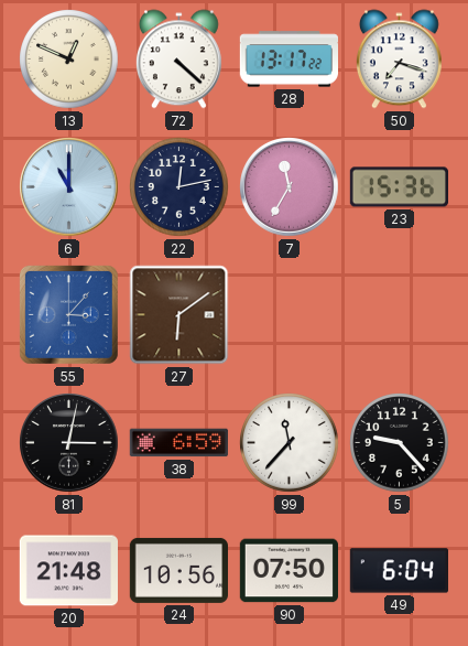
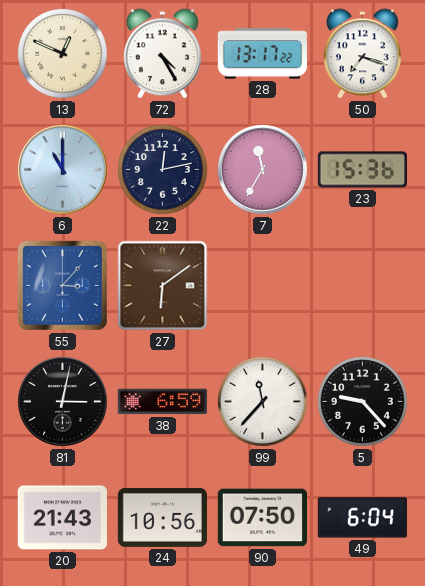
72: 4:22 -> 4:25 (162, 54)
20: 21:48 -> 21:43 (62, 518)
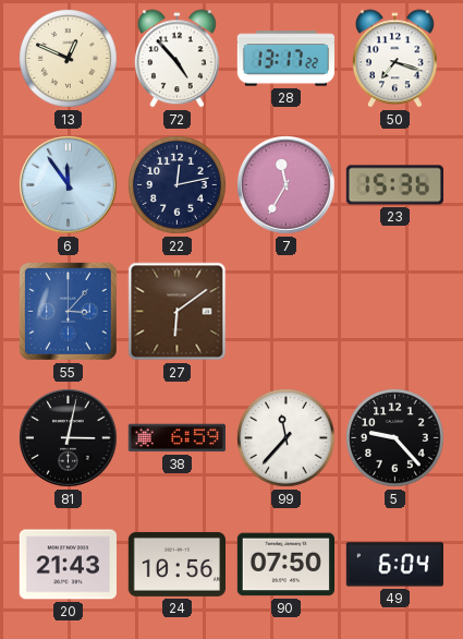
72: 4:25 -> 4:53 (176, 59)
6: 11:00 -> 11:54 (69, 185)
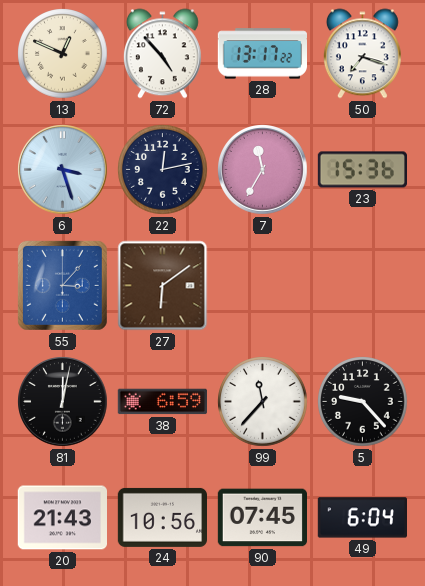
6: 11:54 -> 3:27 (63, 170)
81: 3:02 -> 12:02 (63, 402)
90: 07:50 -> 07:45 (262, 518)
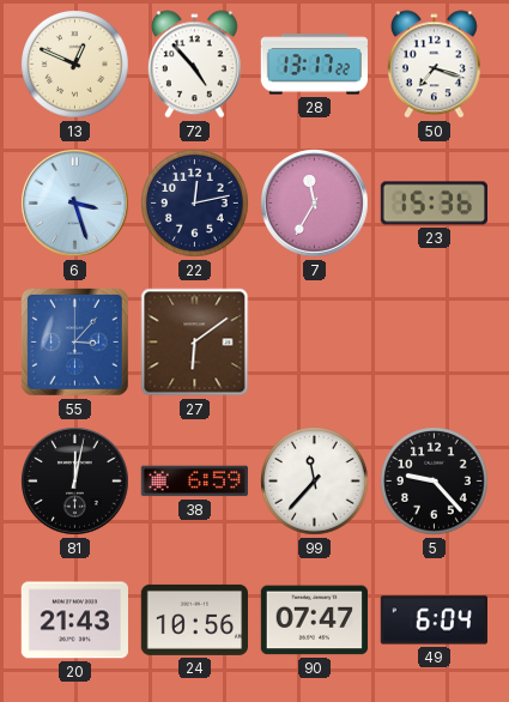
90: 07:45 -> 07:47 (314, 621)
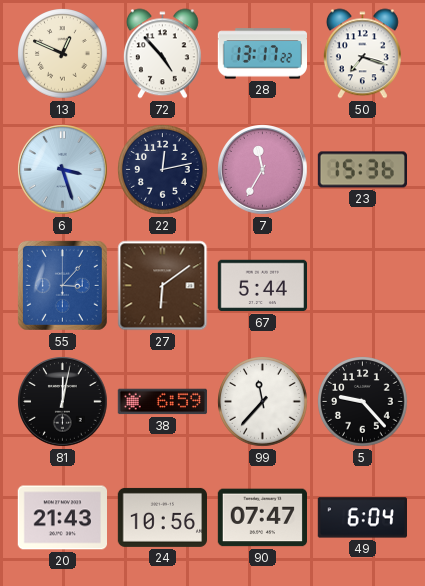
67: none -> 5:44 (262, 286)
